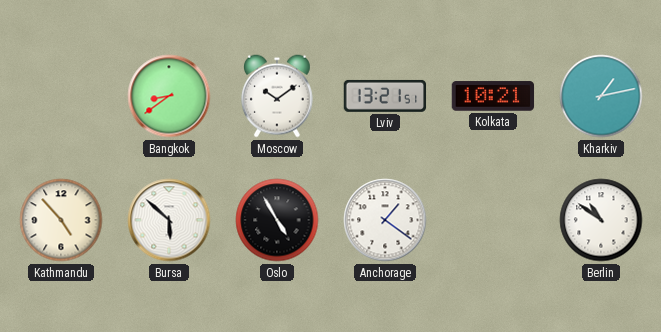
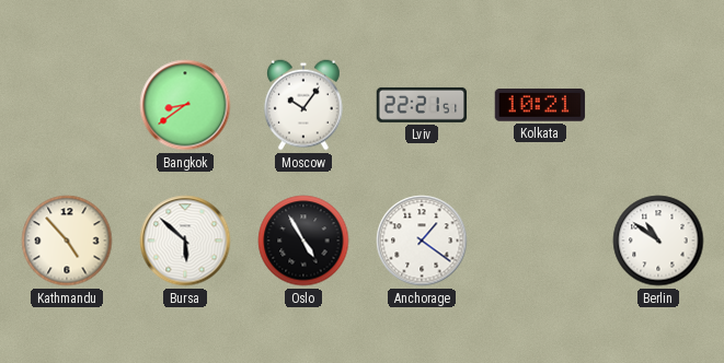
Moscow: 10:09 -> 10:06 (303, 105)
Lviv: 13:21 -> 22:21 (422, 105)
Kharkiv: 1:13 -> none (601, 96)
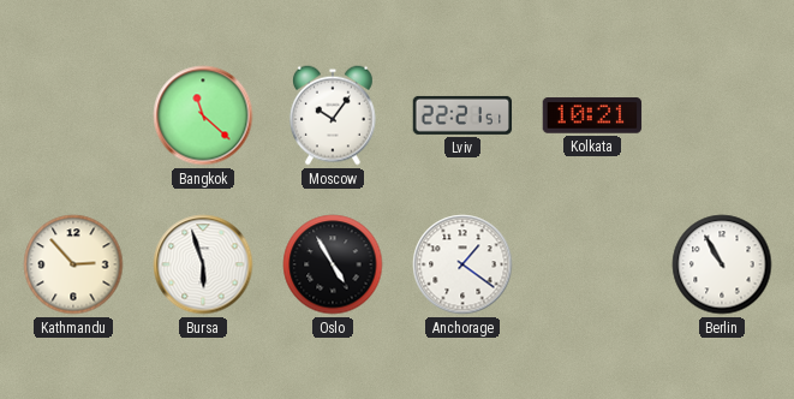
Bangkok: 8:39 -> 11:22 (203, 115)
Kathmandu: 4:53 -> 2:53 (73, 264)
Bursa: 5:52 -> 5:57 (203, 264)
Berlin: 10:51 -> 10:55 (722, 264)
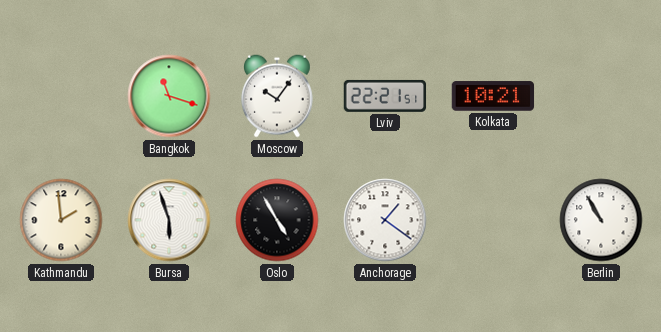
Bangkok: 11:22 -> 11:18 (169, 96)
Kathmandu: 2:53 -> 1:59 (61, 220)
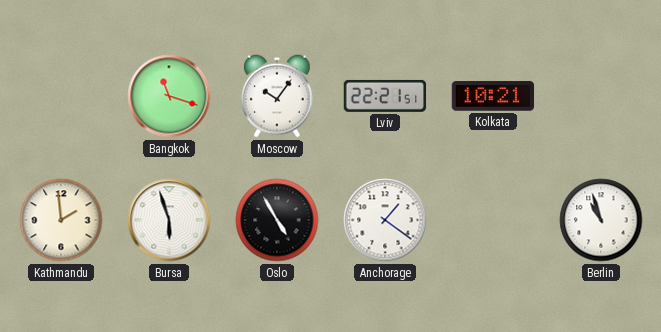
Berlin: 10:55 -> 10:57 (601, 220)
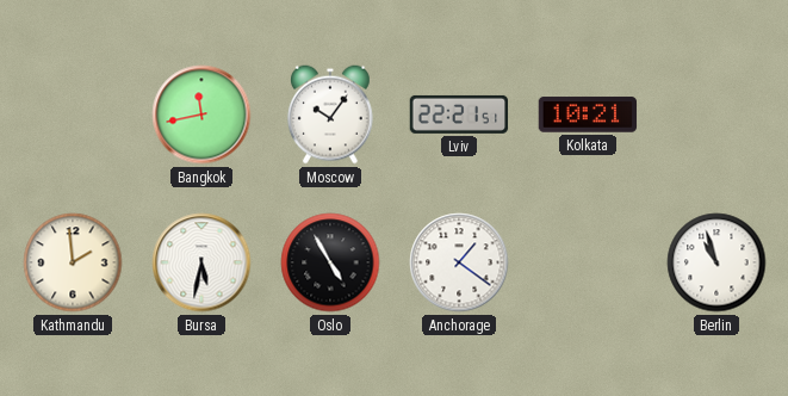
Bangkok: 11:18 -> 11:43 (201, 115)
Bursa: 5:57 -> 5:32 (201, 262)
